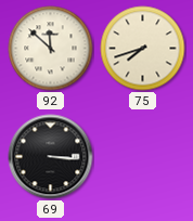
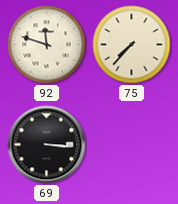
92: 11:52 -> 11:48 (47, 45)
75: 7:42 -> 7:37 (132, 45)
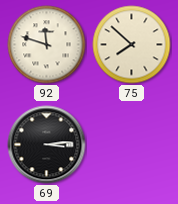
75: 7:37 -> 7:52 (132, 45)
69: 3:16 -> 3:14 (47, 145)
